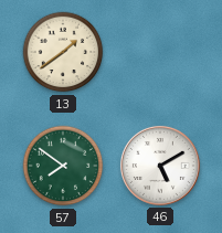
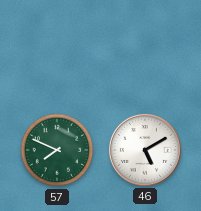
13: 1:39 -> none (63, 52)
57: 7:51 -> 7:49 (57, 150)
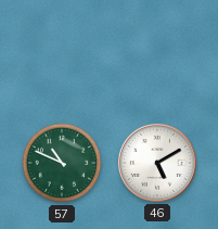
57: 7:49 -> 10:49 (62, 163)
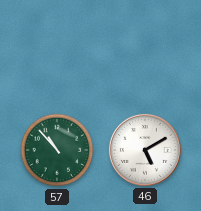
57: 10:49 -> 10:53 (57, 150)
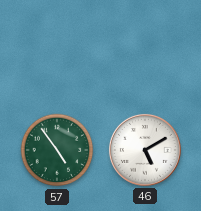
57: 10:53 -> 4:54 (57, 150)
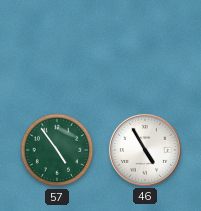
46: 5:10 -> 4:55 (145, 150)
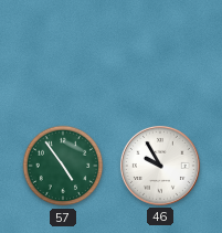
46: 4:55 -> 9:55 (160, 166)
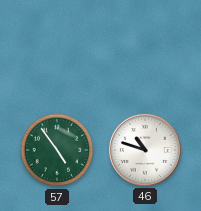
46: 9:55 -> 10:48 (145, 150)
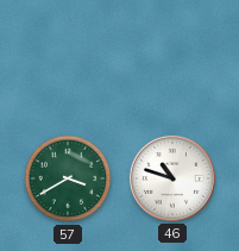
57: 4:54 -> 3:40 (68, 178)
